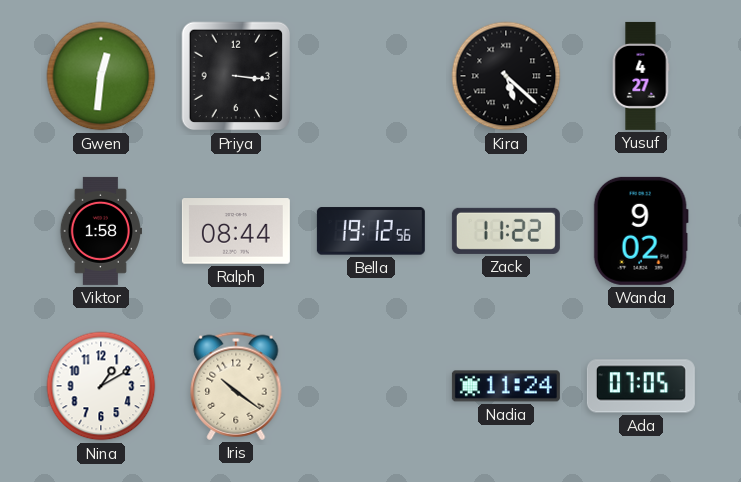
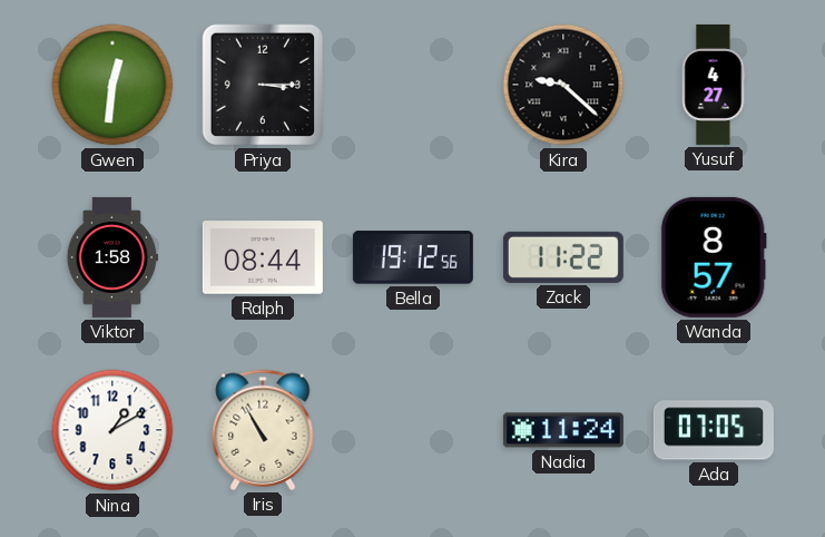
Priya: 3:16 -> 3:15 (263, 85)
Kira: 5:22 -> 9:22 (563, 85)
Wanda: 9:02 -> 8:57 (714, 257)
Iris: 10:21 -> 10:55 (263, 430)
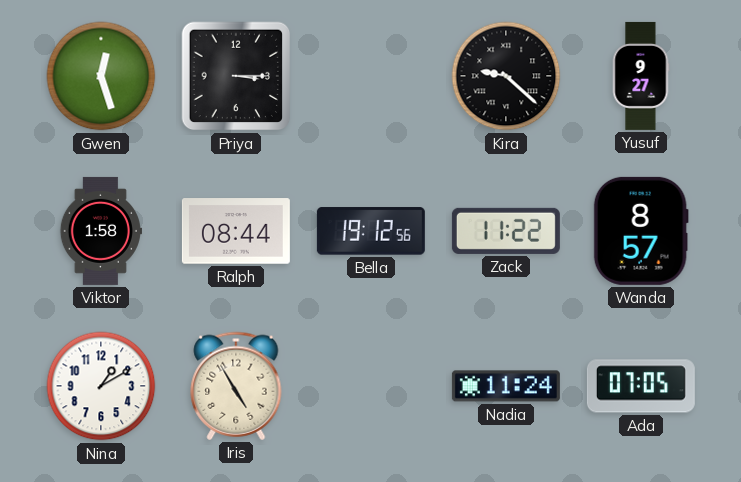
Gwen: 12:31 -> 12:27 (101, 76)
Yusuf: 4:27 -> 9:27 (641, 76)
Iris: 10:55 -> 4:55 (236, 386)
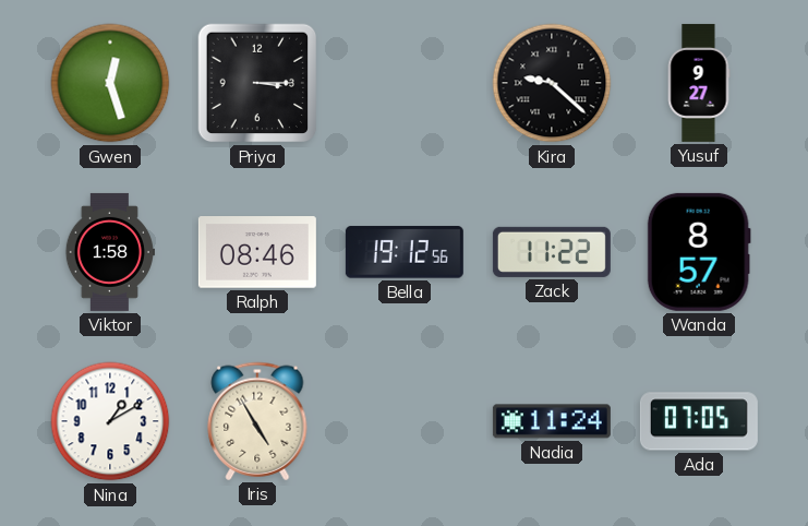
Ralph: 08:44 -> 08:46 (257, 252)
